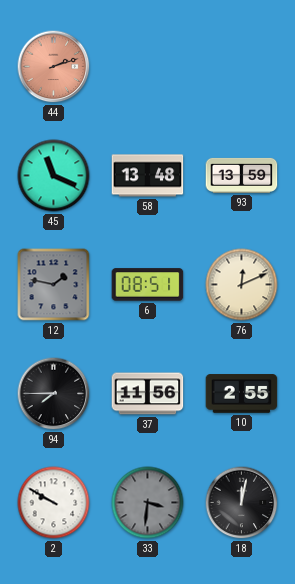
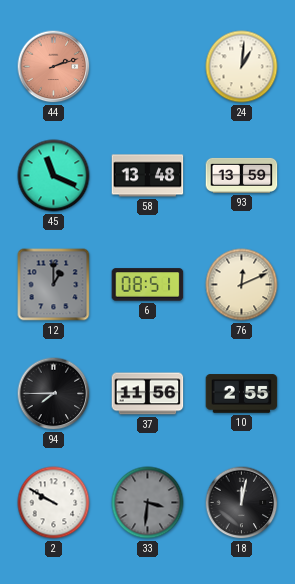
24: none -> 1:01 (242, 67)
12: 1:47 -> 1:00 (54, 285)
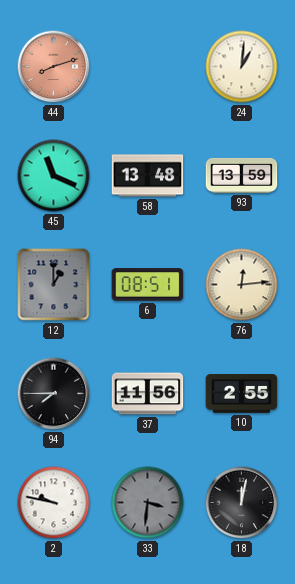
44: 2:12 -> 8:12 (54, 67)
76: 12:11 -> 12:14 (242, 285)
2: 9:50 -> 9:47 (54, 503)
